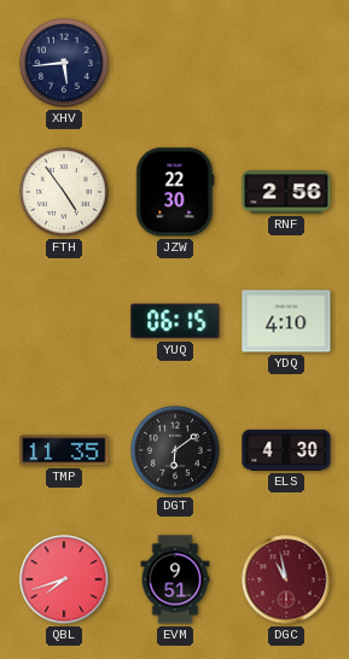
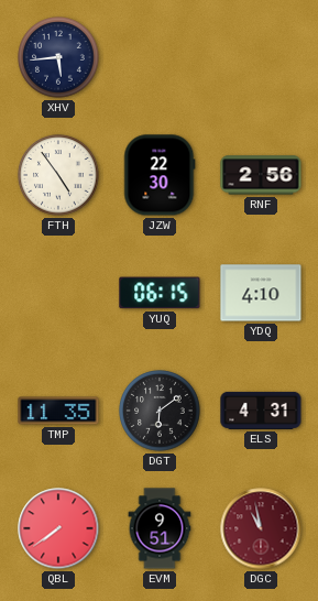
ELS: 4:30 -> 4:31 (261, 411)
QBL: 7:42 -> 7:39 (58, 528)
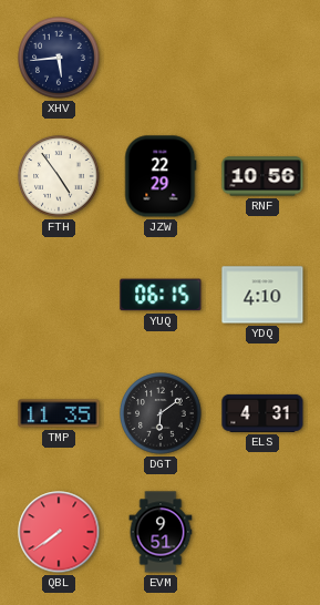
JZW: 22:30 -> 22:29 (161, 176)
RNF: 2:56 -> 10:56 (262, 176)
DGC: 10:58 -> none (261, 528)
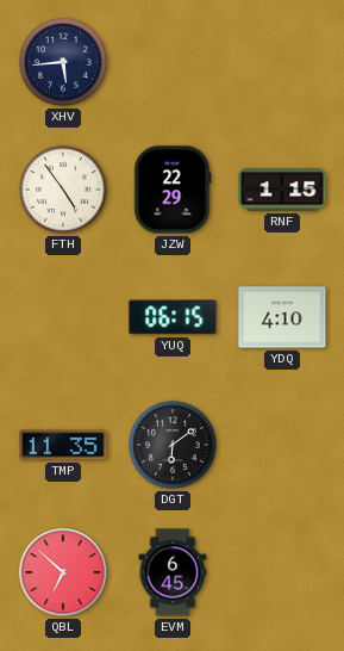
RNF: 10:56 -> 1:15 (282, 190)
ELS: 4:31 -> none (262, 413)
QBL: 7:39 -> 6:52 (63, 572)
EVM: 9:51 -> 6:45 (173, 572)
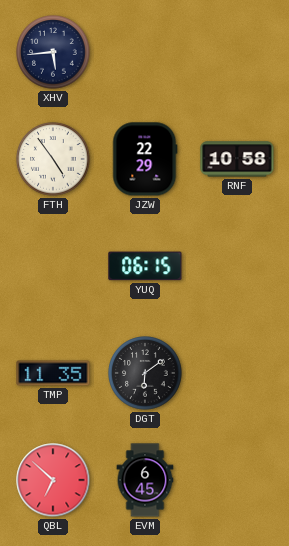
RNF: 1:15 -> 10:58 (237, 159)
YDQ: 4:10 -> none (282, 317)
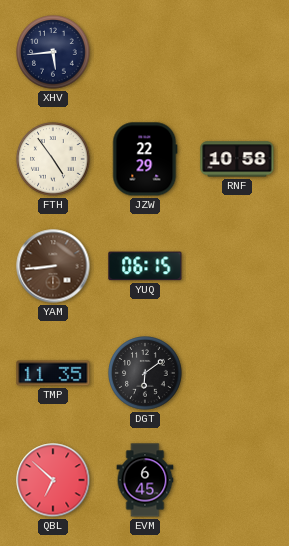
YAM: none -> 8:44 (53, 266)
